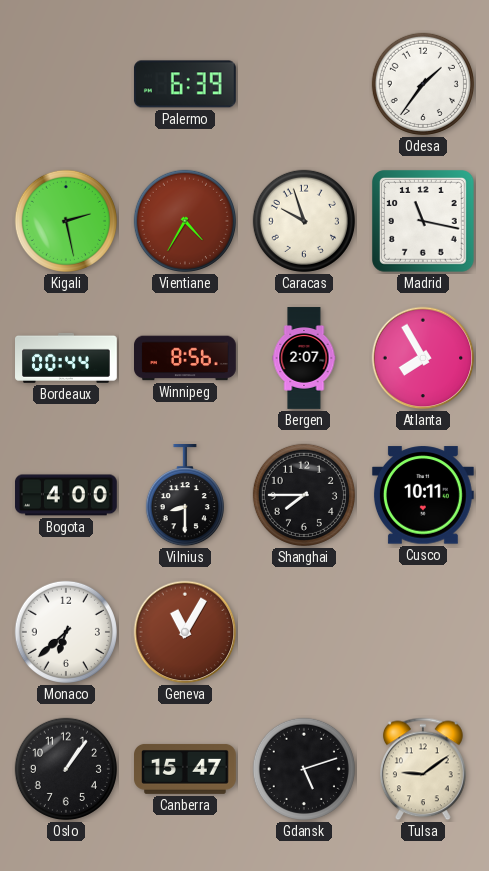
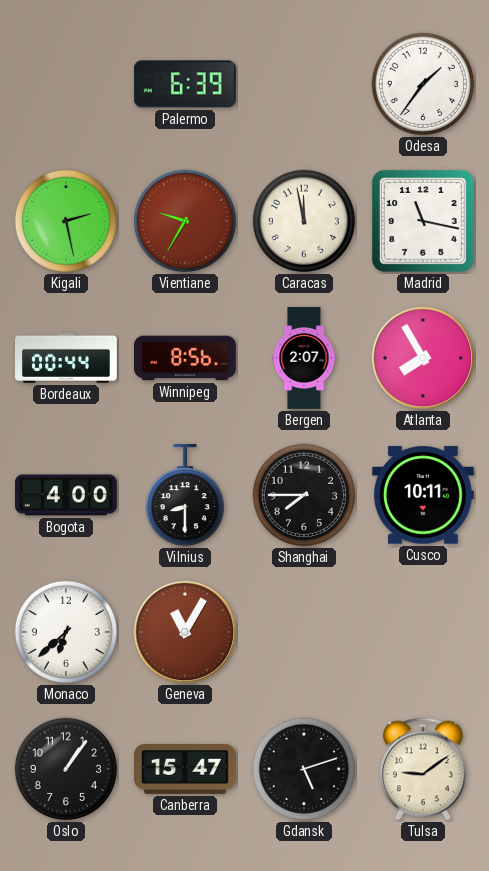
Vientiane: 4:35 -> 9:35 (185, 221)
Caracas: 9:57 -> 11:58 (304, 221)
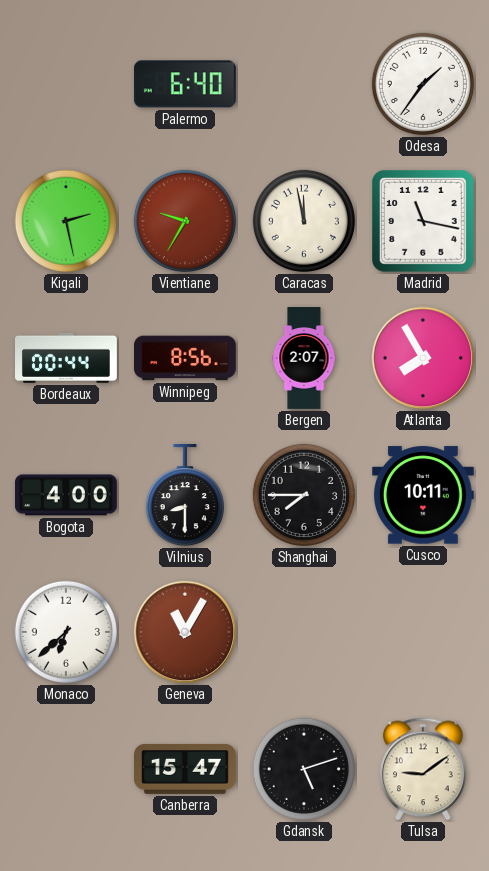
Palermo: 6:39 -> 6:40 (185, 84)
Oslo: 1:06 -> none (66, 769)
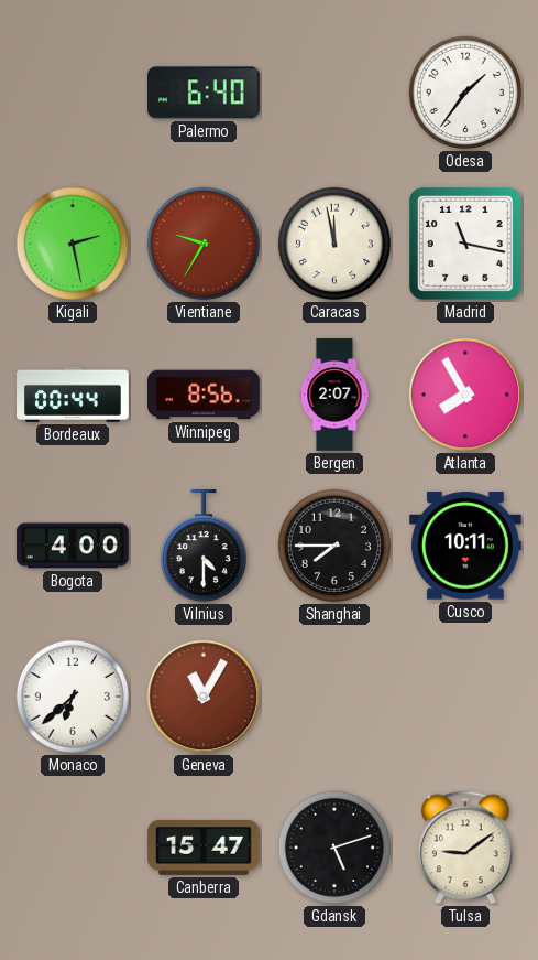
Vilnius: 8:30 -> 4:30 (204, 547)
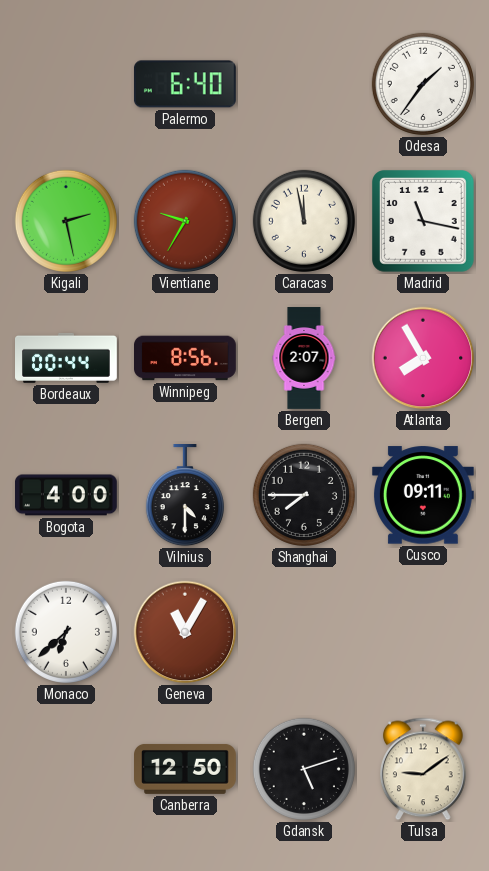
Cusco: 10:11 -> 09:11 (423, 495)
Canberra: 15:47 -> 12:50 (186, 769)
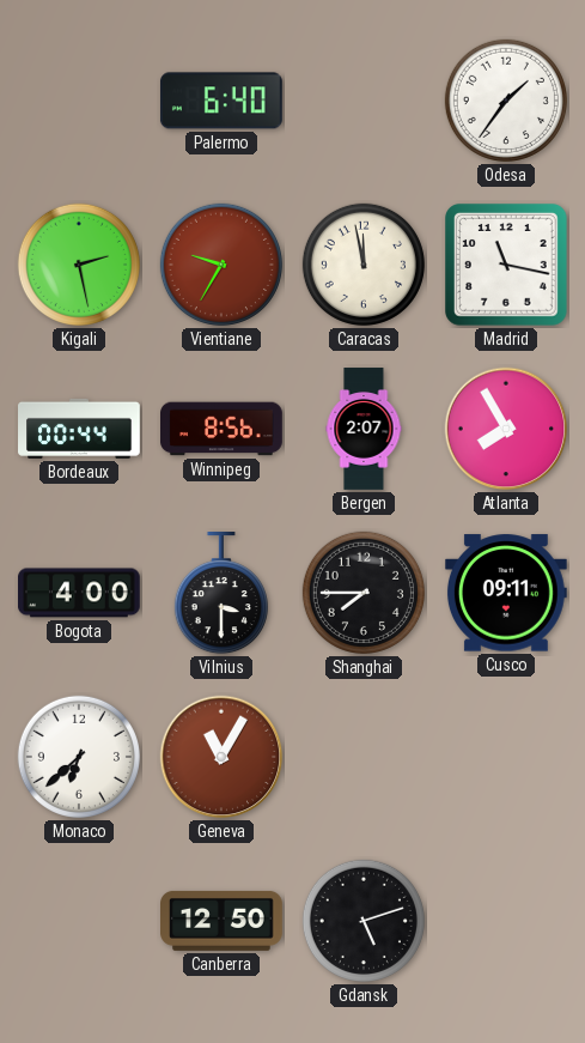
Vilnius: 4:30 -> 3:30 (221, 594)
Tulsa: 9:09 -> none (424, 769)
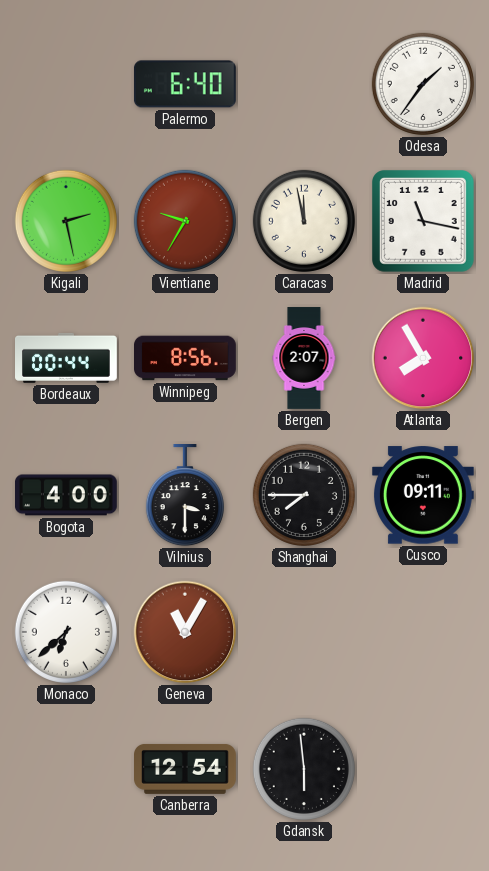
Canberra: 12:50 -> 12:54 (186, 769)
Gdansk: 5:12 -> 5:59 (304, 769)
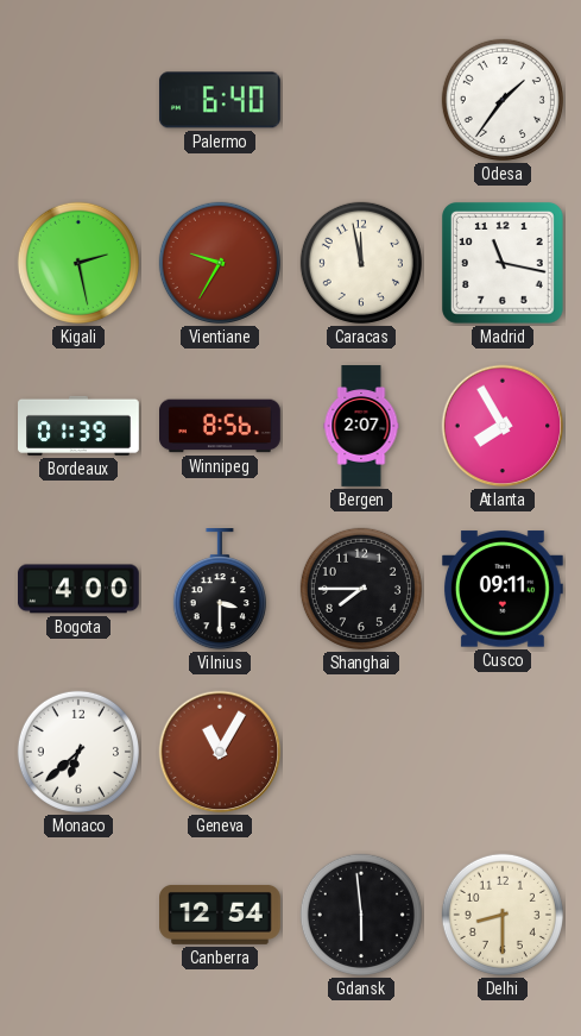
Bordeaux: 00:44 -> 01:39 (80, 426)
Delhi: none -> 8:30 (503, 915)
